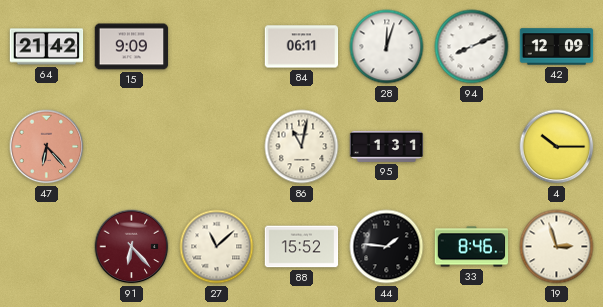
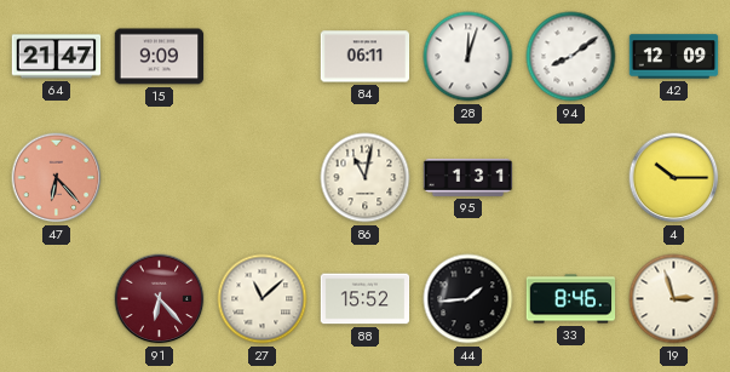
64: 21:42 -> 21:47 (57, 57)
94: 8:11 -> 8:09 (571, 57)
44: 1:46 -> 1:44 (469, 299)
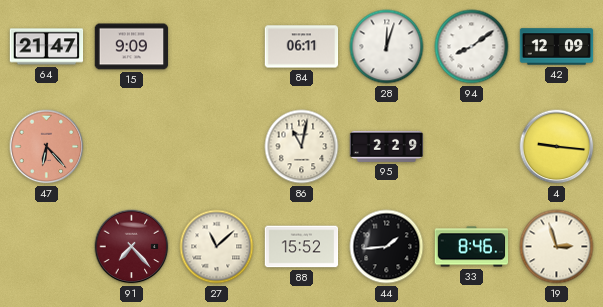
95: 1:31 -> 2:29 (387, 146)
4: 10:15 -> 9:16 (557, 147)
91: 6:23 -> 7:23 (132, 247)
